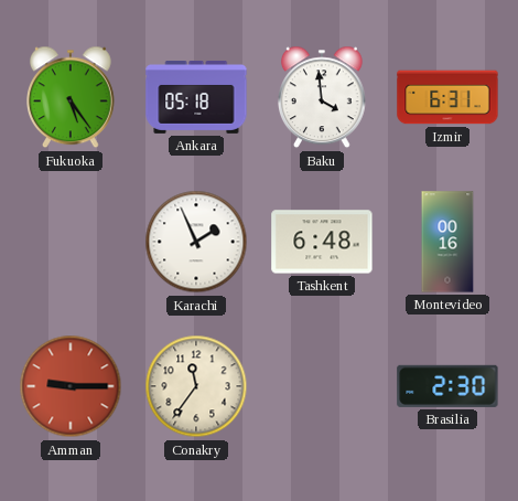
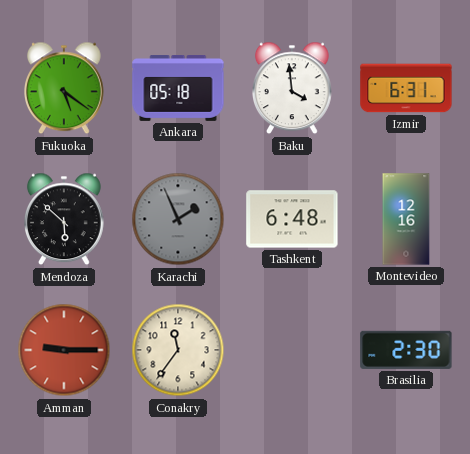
Fukuoka: 5:24 -> 5:21 (65, 88)
Mendoza: none -> 5:52 (65, 219)
Karachi dial: white -> grey (178, 219)
Montevideo: 00:16 -> 12:16 (406, 219)
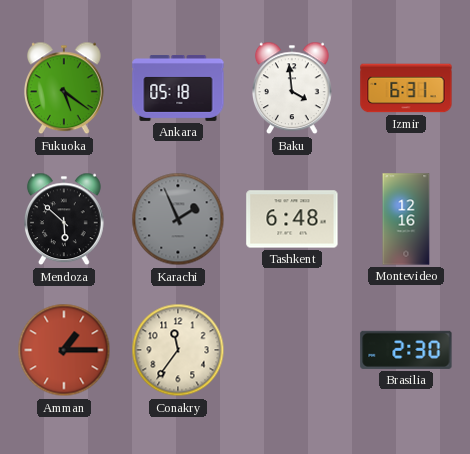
Amman: 9:15 -> 1:15 (64, 350)
